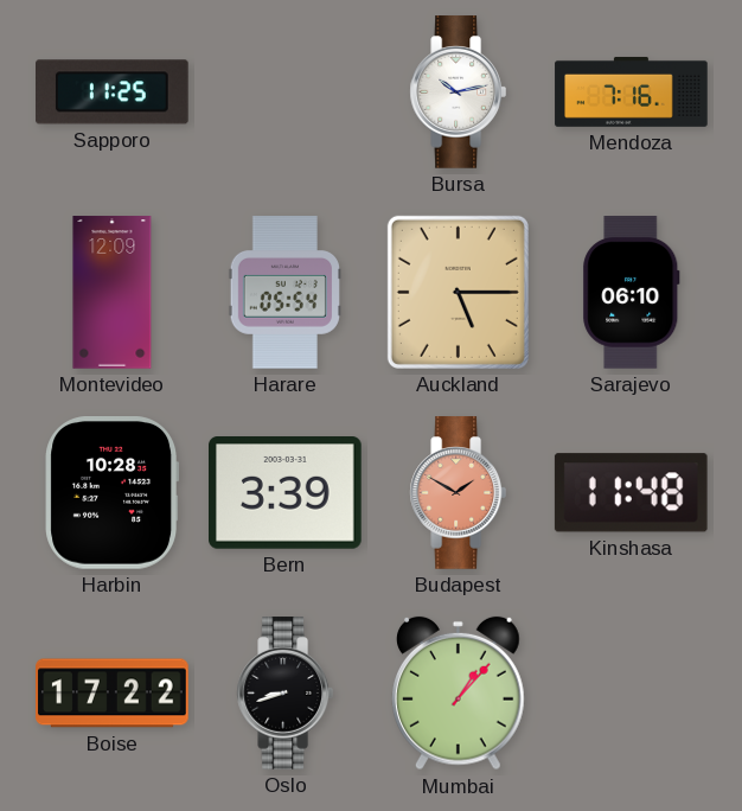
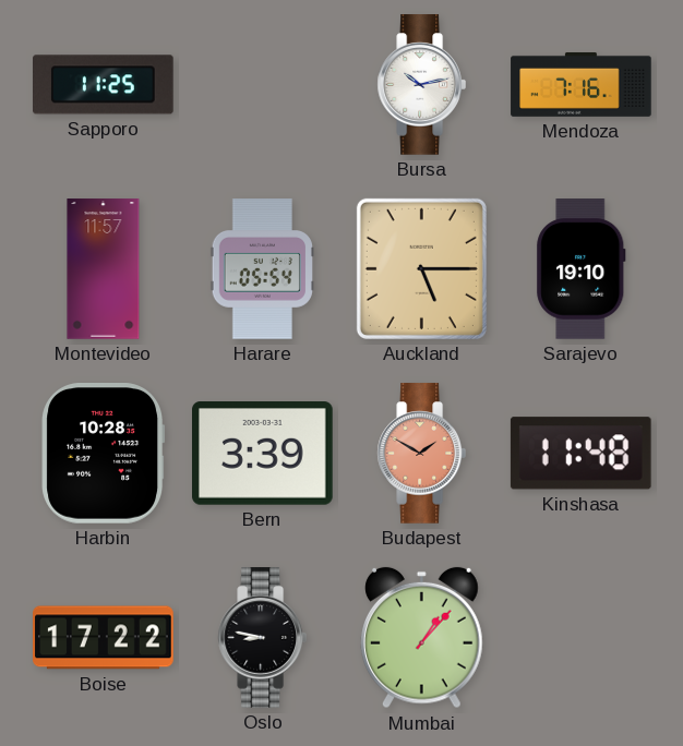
Montevideo: 12:09 -> 11:57 (104, 269)
Sarajevo: 06:10 -> 19:10 (582, 269)
Oslo: 8:42 -> 8:47 (262, 638)
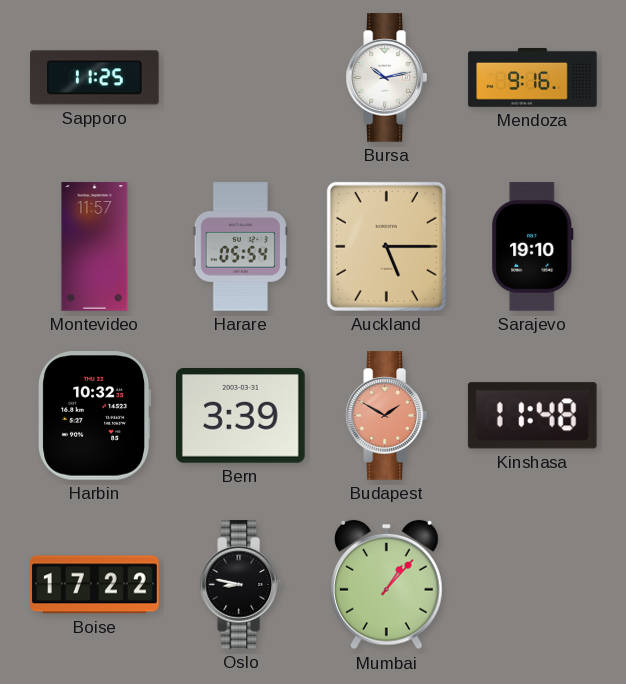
Mendoza: 7:16 -> 9:16 (533, 77)
Harbin: 10:28 -> 10:32 (95, 416)
